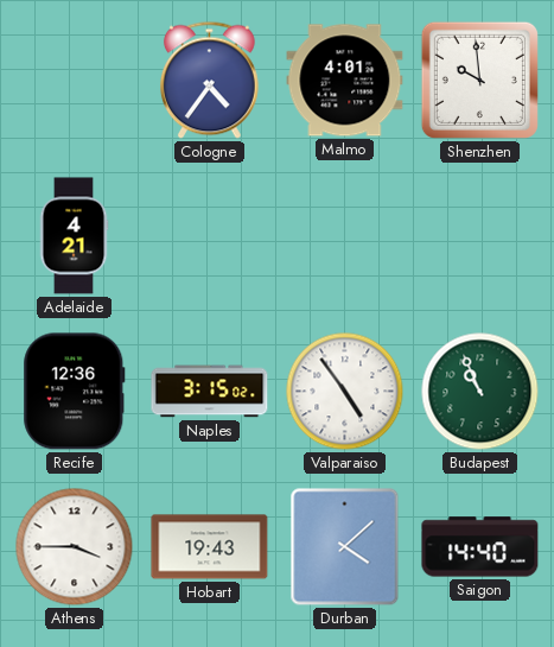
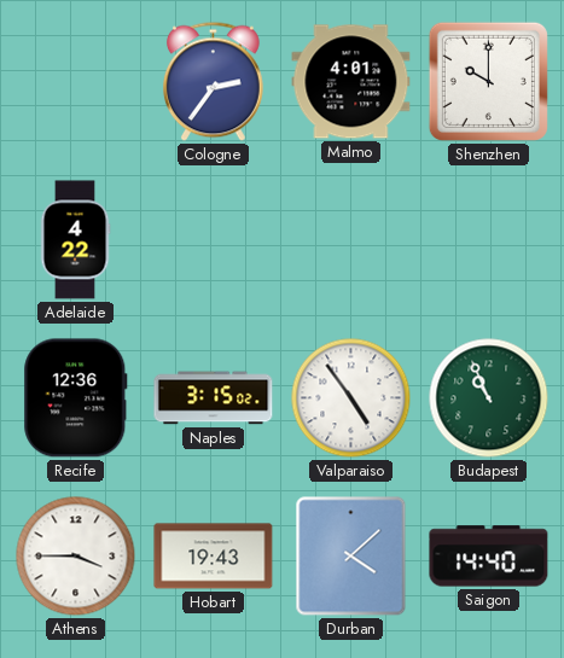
Cologne: 4:36 -> 2:36 (214, 82)
Shenzhen: 9:59 -> 10:00 (488, 81)
Adelaide: 4:21 -> 4:22 (75, 240)
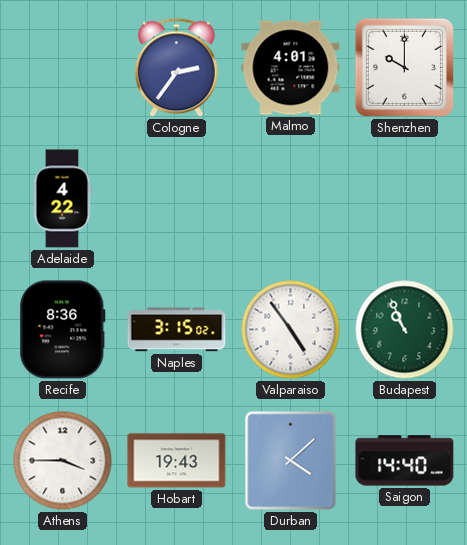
Recife: 12:36 -> 8:36 (63, 330)
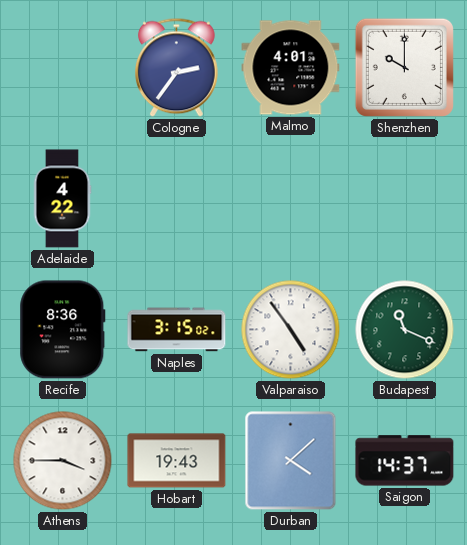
Budapest: 10:56 -> 11:19 (405, 330)
Saigon: 14:40 -> 14:37 (405, 461)
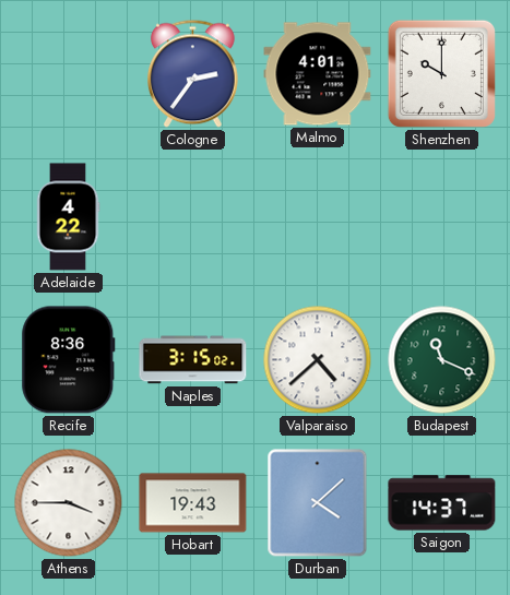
Valparaiso: 4:54 -> 4:38 (318, 360)
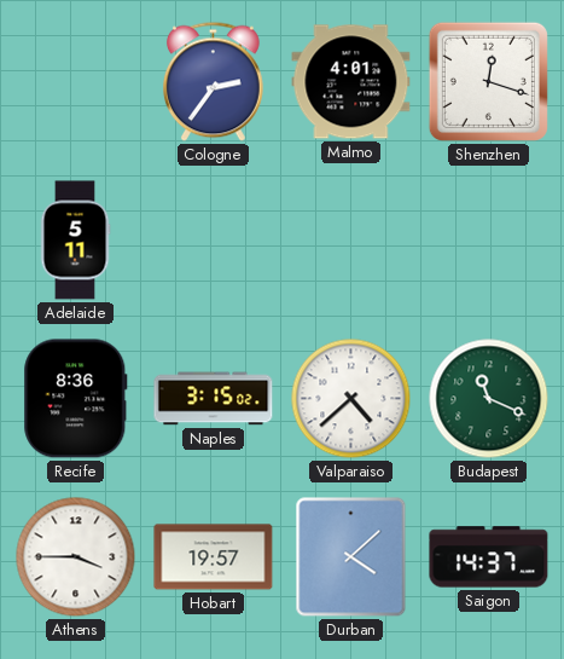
Shenzhen: 10:00 -> 12:18 (488, 81)
Adelaide: 4:22 -> 5:11 (75, 241)
Hobart: 19:43 -> 19:57 (214, 557)
